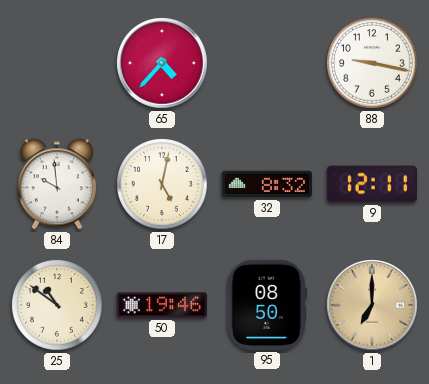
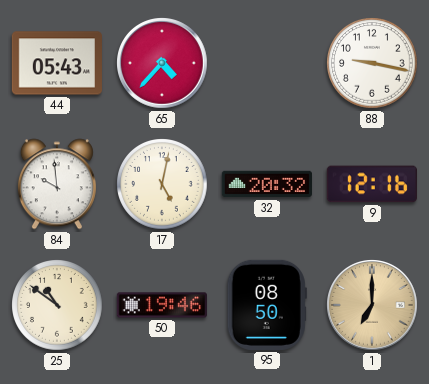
44: none -> 05:43 (57, 63)
32: 8:32 -> 20:32 (267, 184)
9: 12:11 -> 12:16 (372, 184)
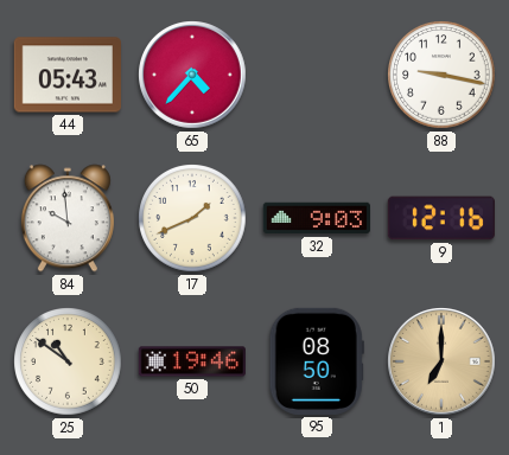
17: 5:02 -> 1:41 (192, 218)
32: 20:32 -> 9:03 (317, 218)
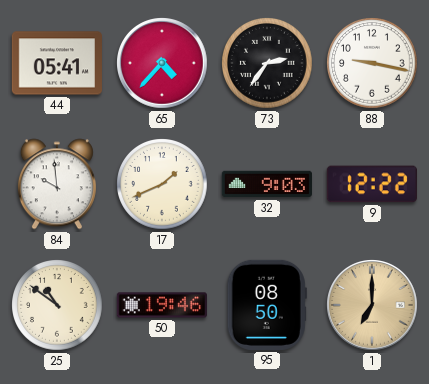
44: 05:43 -> 05:41 (57, 63)
73: none -> 2:36 (267, 63)
9: 12:16 -> 12:22 (372, 184)
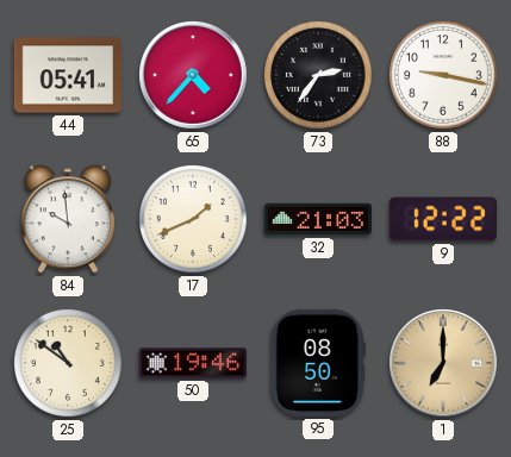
32: 9:03 -> 21:03 (318, 219)
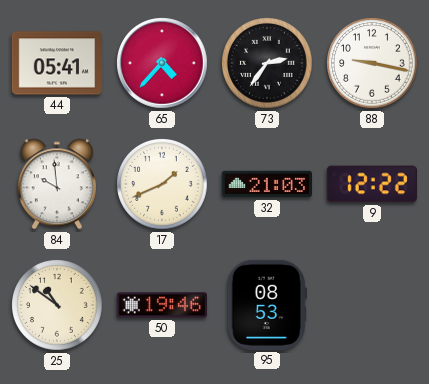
95: 08:50 -> 08:53 (267, 305)
1: 7:00 -> none (444, 364)
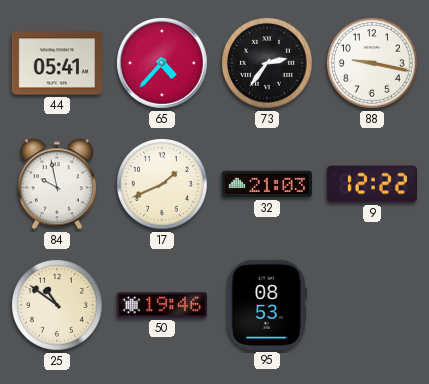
84: 9:59 -> 9:58 (57, 184)
